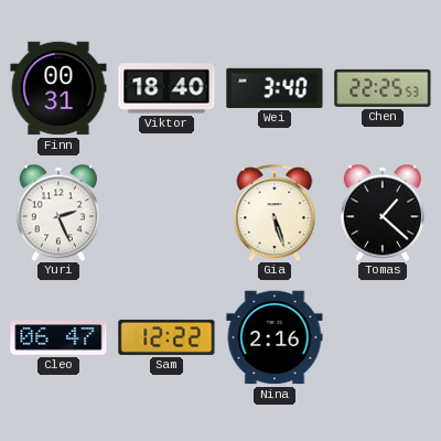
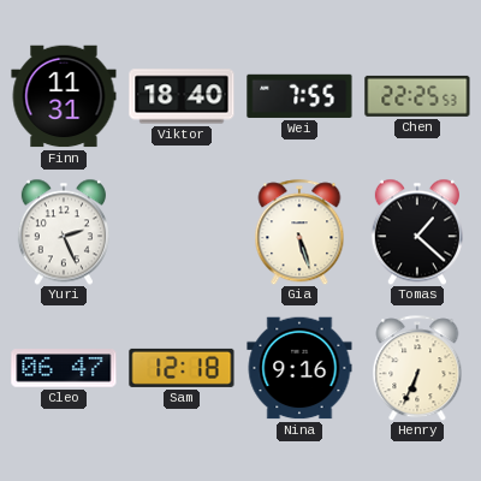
Finn: 00:31 -> 11:31 (64, 96)
Wei: 3:40 -> 7:55 (299, 96)
Sam: 12:22 -> 12:18 (182, 368)
Nina: 2:16 -> 9:16 (299, 368)
Henry: none -> 6:34 (417, 368)
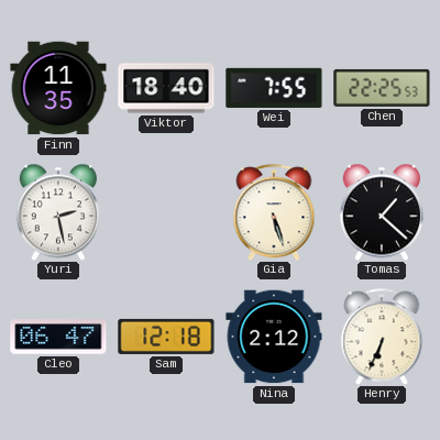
Finn: 11:31 -> 11:35 (58, 88)
Yuri: 2:26 -> 2:28 (58, 212)
Nina: 9:16 -> 2:12 (274, 337)
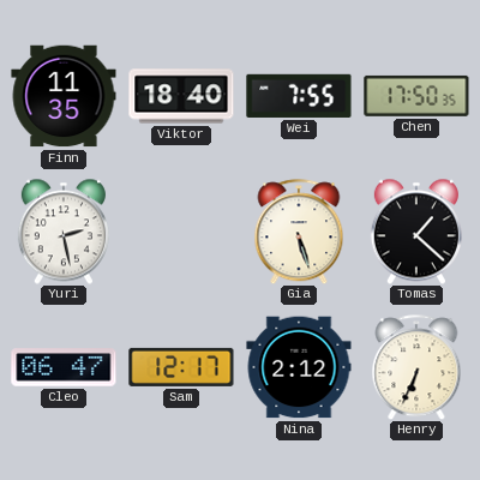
Chen: 22:25 -> 17:50 (416, 96)
Sam: 12:18 -> 12:17 (181, 367)
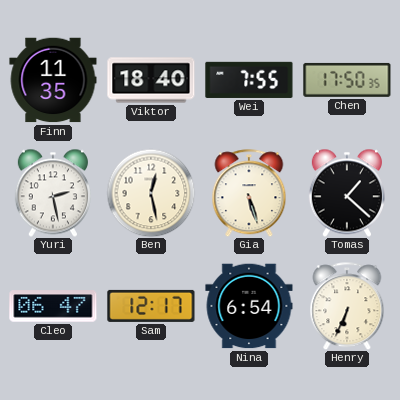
Ben: none -> 12:28 (151, 193)
Nina: 2:12 -> 6:54 (249, 306)
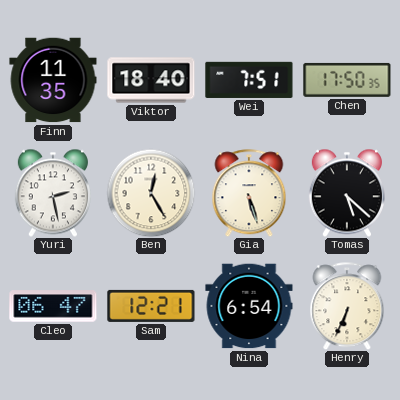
Wei: 7:55 -> 7:51 (249, 80)
Ben: 12:28 -> 12:25 (151, 193)
Tomas: 1:22 -> 5:22 (347, 193)
Sam: 12:17 -> 12:21 (151, 306)
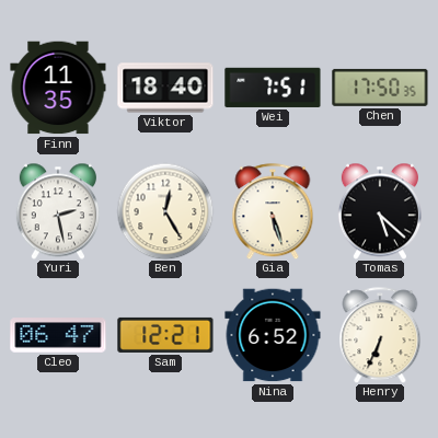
Nina: 6:54 -> 6:52 (273, 335)
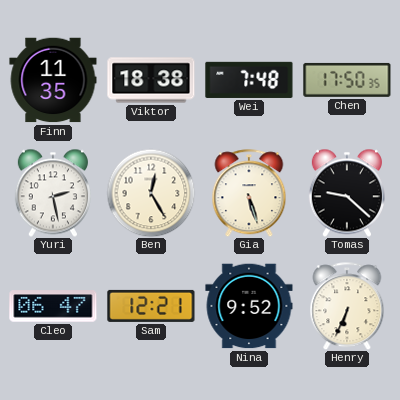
Viktor: 18:40 -> 18:38 (151, 80)
Wei: 7:51 -> 7:48 (249, 80)
Tomas: 5:22 -> 9:22 (347, 193)
Nina: 6:52 -> 9:52 (249, 306)
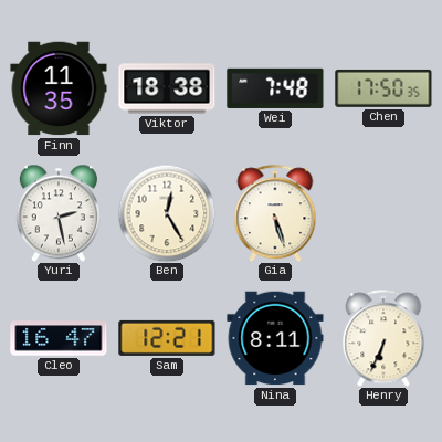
Tomas: 9:22 -> none (347, 193)
Cleo: 06:47 -> 16:47 (59, 338)
Nina: 9:52 -> 8:11 (275, 338)
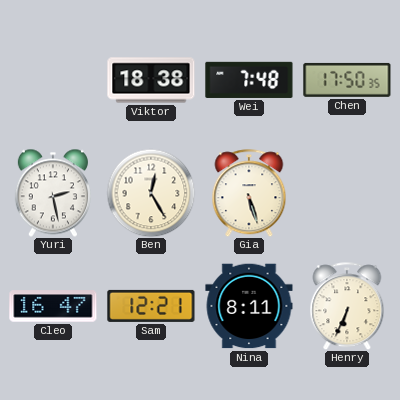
Finn: 11:35 -> none (59, 88)
